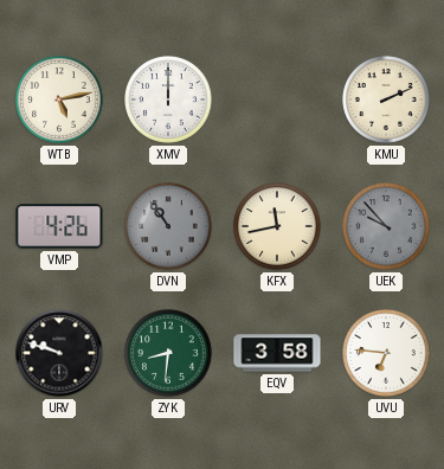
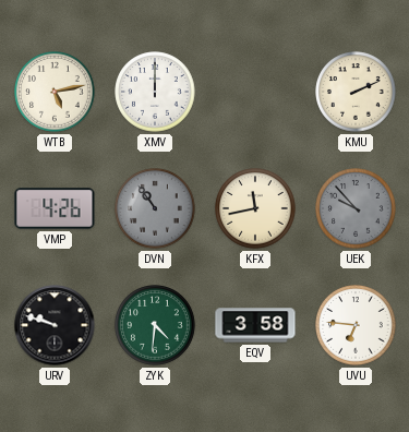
ZYK: 8:31 -> 4:31 (155, 325)
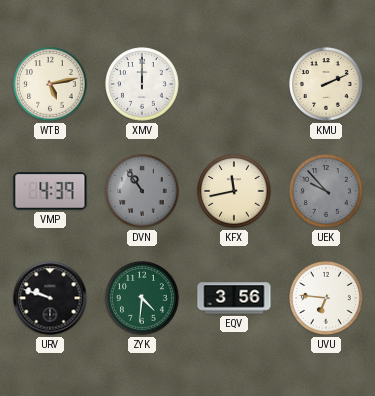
VMP: 4:26 -> 4:39 (50, 191)
EQV: 3:58 -> 3:56 (234, 298)
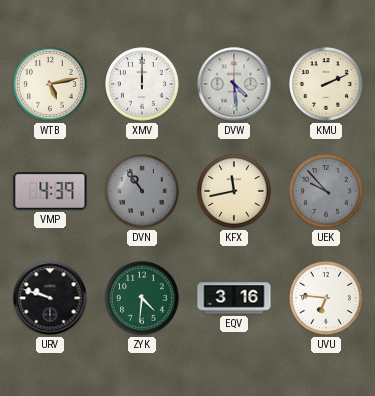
DVW: none -> 4:29 (234, 84)
EQV: 3:56 -> 3:16 (234, 298)
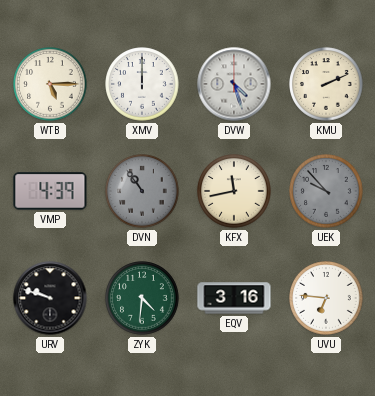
WTB: 5:13 -> 5:15 (50, 84)
DVW: 4:29 -> 4:27 (234, 84)
